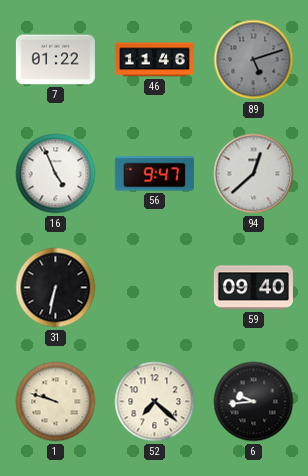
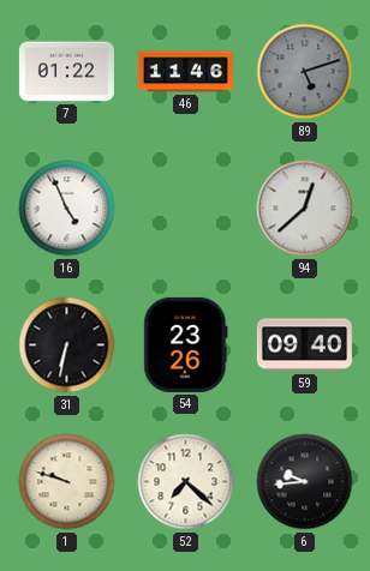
56: 9:47 -> none (154, 174)
54: none -> 23:26 (186, 344)
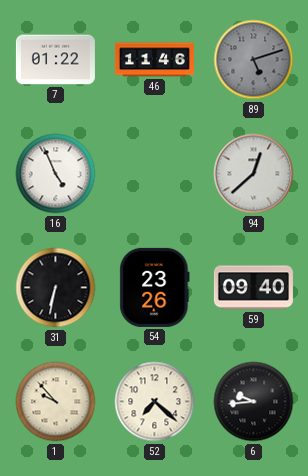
1: 9:48 -> 9:53 (56, 402)
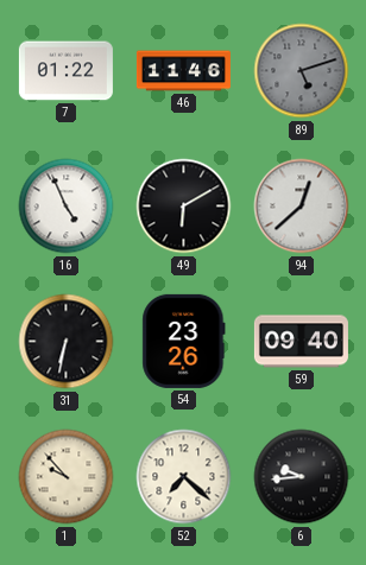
49: none -> 6:10 (184, 207)
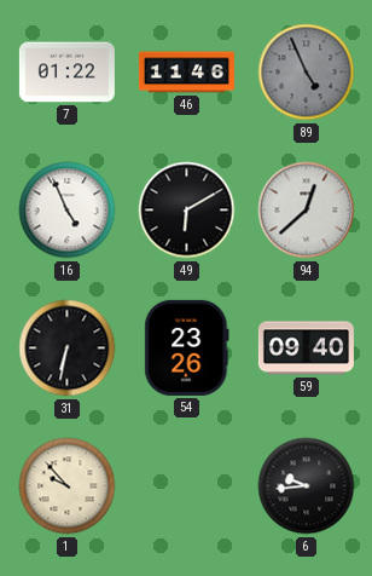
89: 5:12 -> 4:56 (307, 73)
52: 7:22 -> none (184, 477)
